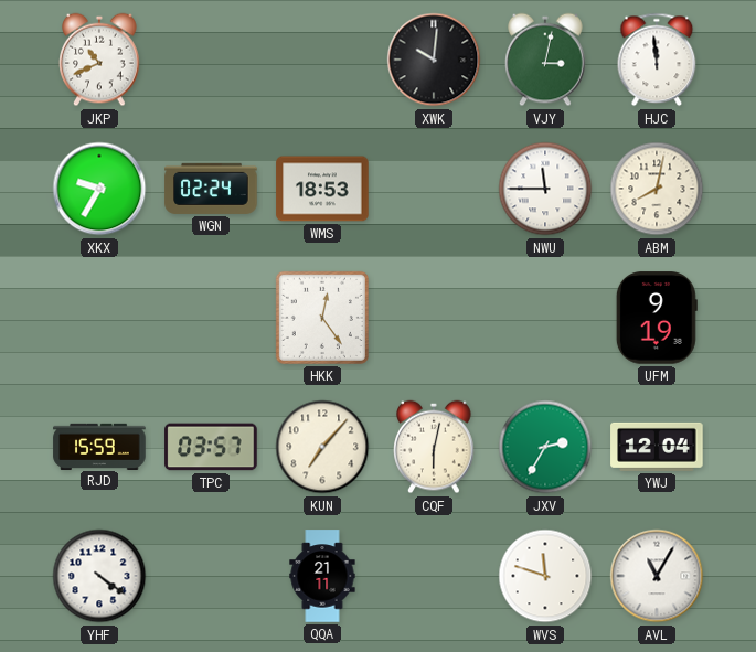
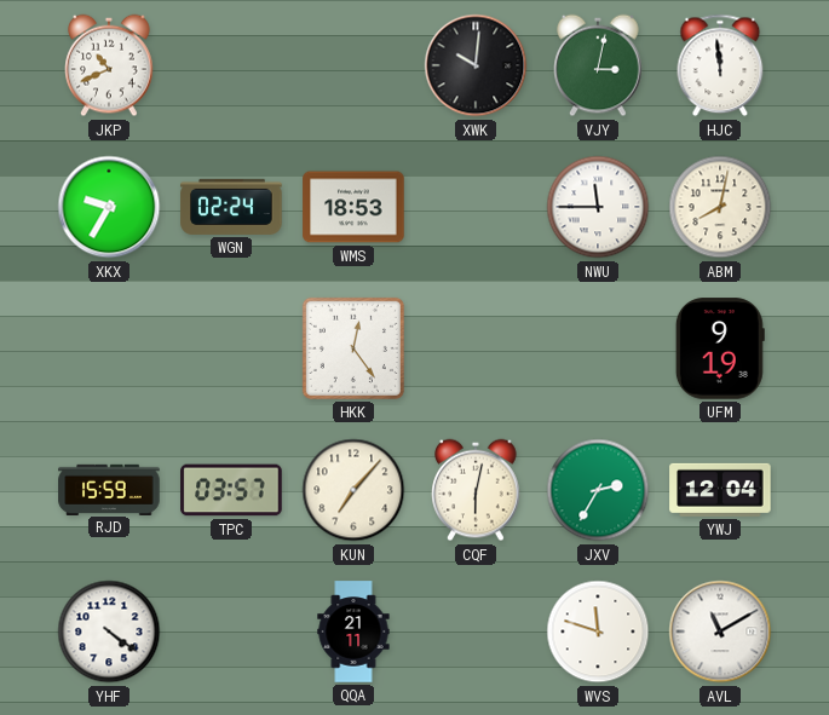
AVL: 11:05 -> 11:10 (720, 632)
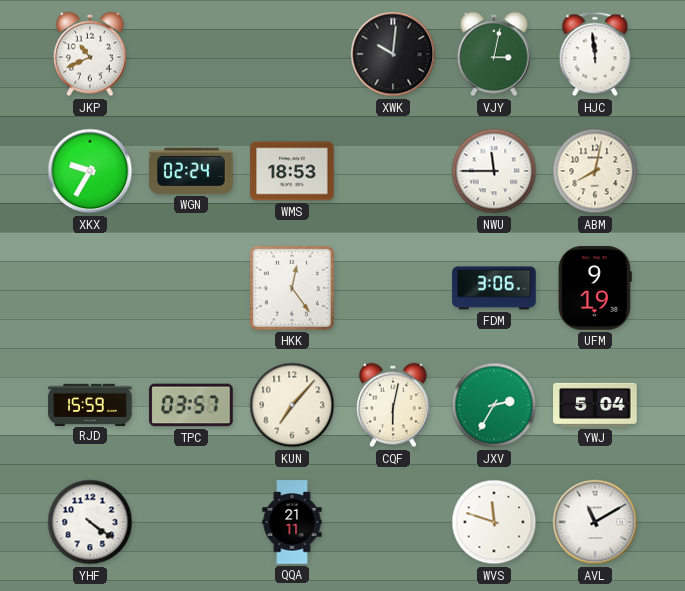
FDM: none -> 3:06 (494, 288)
YWJ: 12:04 -> 5:04 (595, 405)
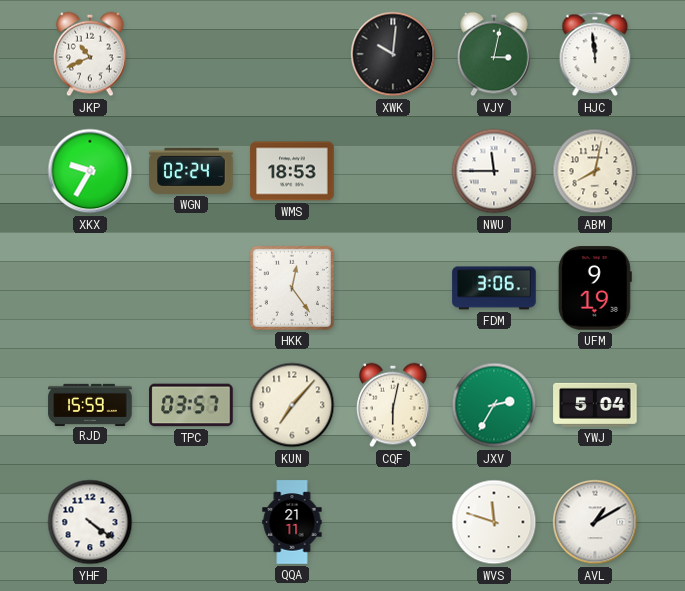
AVL: 11:10 -> 1:10 (595, 522)
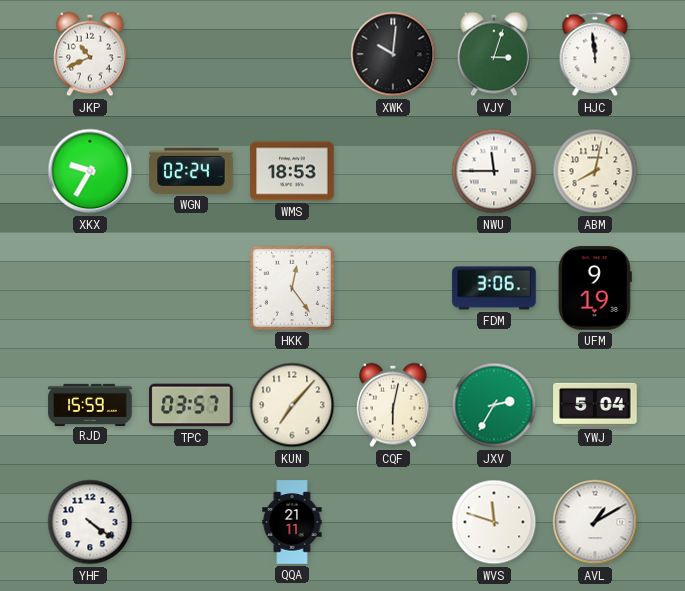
VJY: 3:02 -> 3:03 (494, 54)
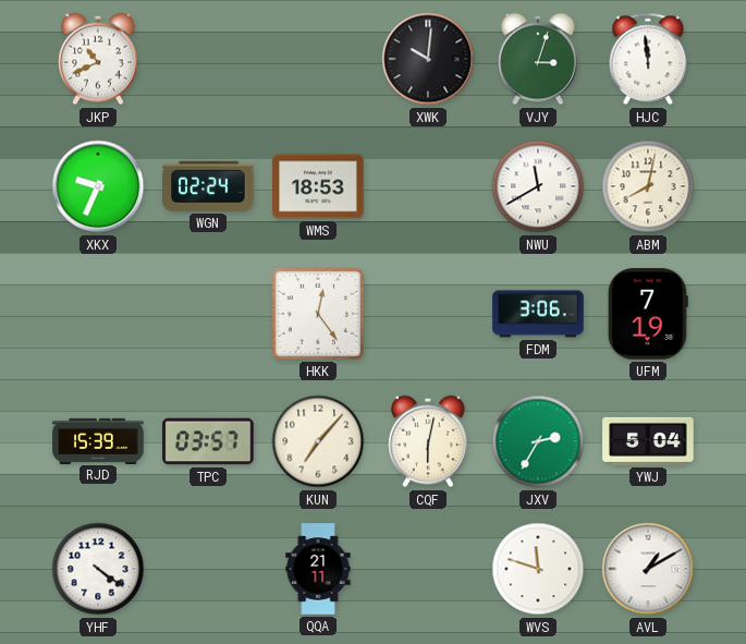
XKX: 9:35 -> 9:34 (98, 186)
NWU: 11:45 -> 11:40 (538, 186)
UFM: 9:19 -> 7:19 (648, 314)
RJD: 15:59 -> 15:39 (98, 440)
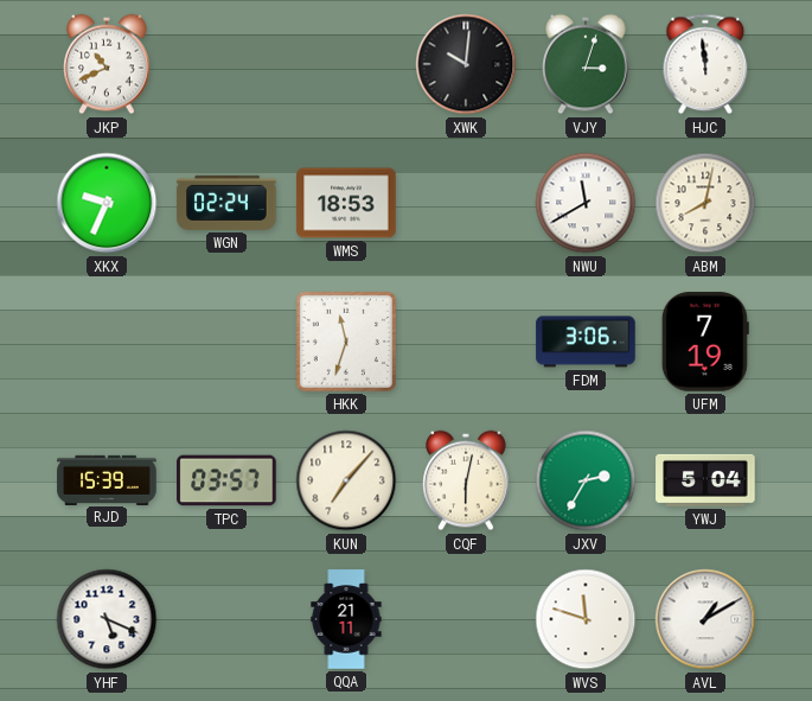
HKK: 12:24 -> 11:33 (346, 342)
YHF: 4:21 -> 5:19 (107, 619)
